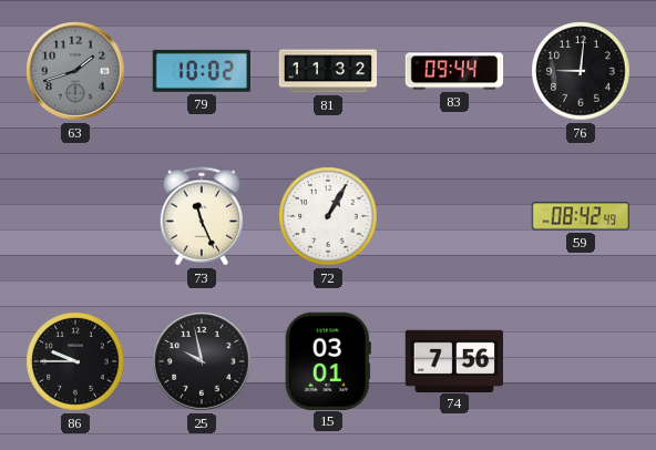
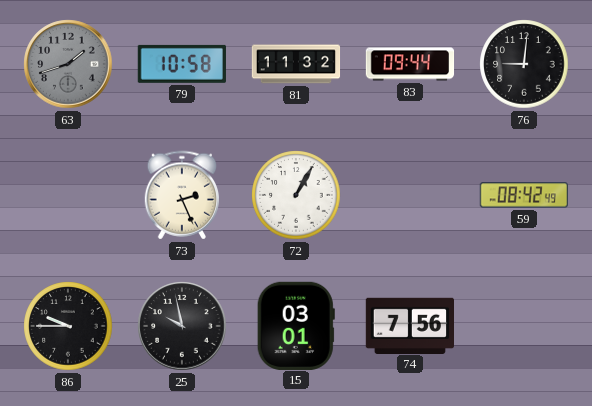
79: 10:02 -> 10:58 (182, 64)
73: 11:26 -> 2:26 (181, 195)
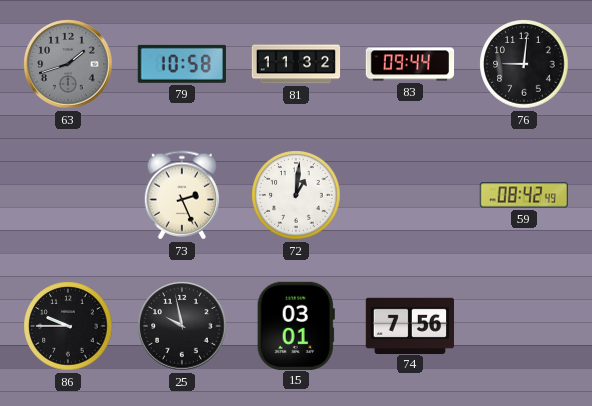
72: 1:05 -> 1:01 (296, 195)
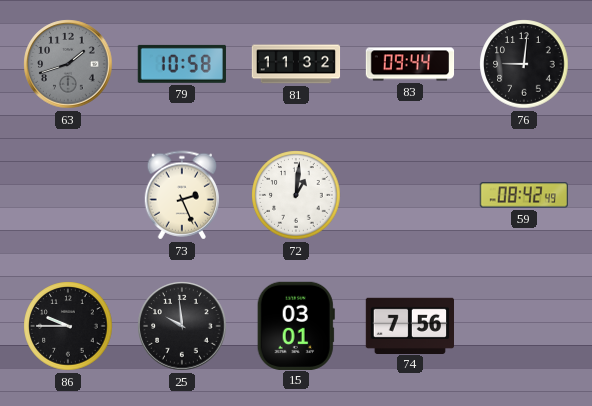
25: 9:58 -> 9:59 (182, 326)
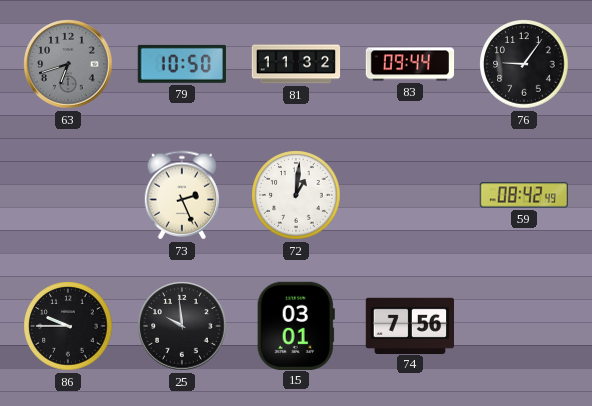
63: 1:42 -> 6:42 (68, 64)
79: 10:58 -> 10:50 (182, 64)
76: 9:01 -> 9:06 (524, 64)
